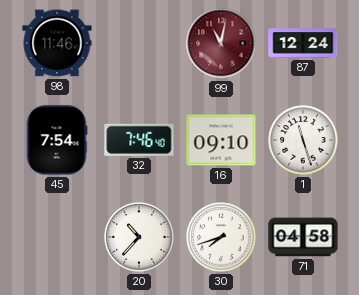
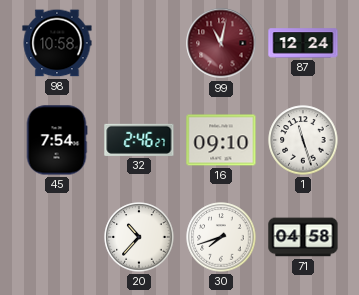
98: 11:46 -> 10:58 (57, 43)
32: 7:46 -> 2:46 (139, 140)
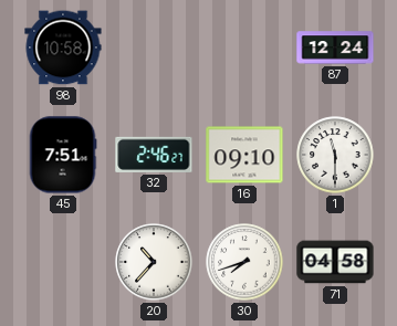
99: 11:02 -> none (221, 43)
45: 7:54 -> 7:51 (63, 155)
1: 11:27 -> 11:30 (335, 155)
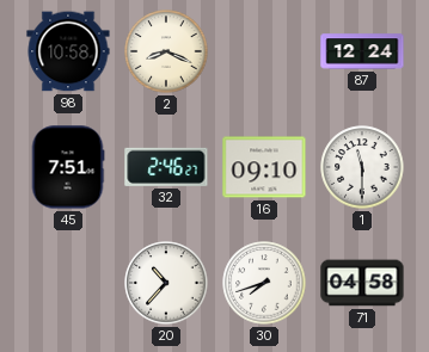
2: none -> 8:19 (166, 51)
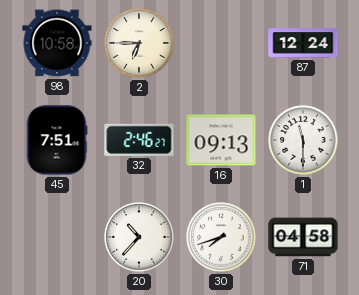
2: 8:19 -> 6:45 (139, 43)
16: 09:10 -> 09:13 (221, 140)
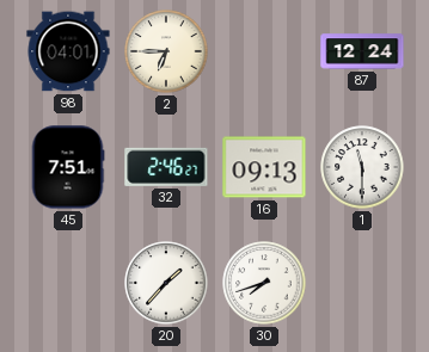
98: 10:58 -> 04:01 (68, 51)
20: 10:37 -> 1:37 (166, 283)
71: 04:58 -> none (303, 237)
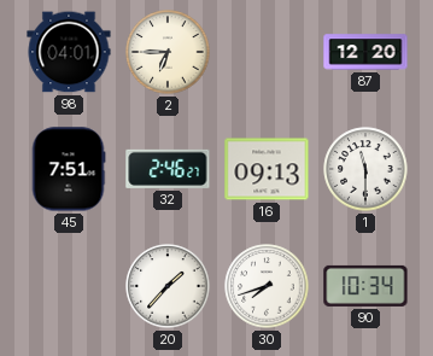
87: 12:24 -> 12:20 (365, 52)
90: none -> 10:34 (365, 286)
